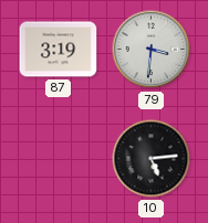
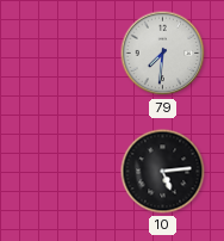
87: 3:19 -> none (59, 50)
79: 3:31 -> 7:31 (163, 54)
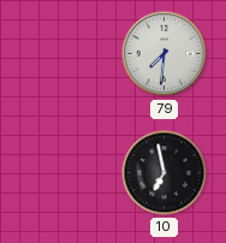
10: 5:14 -> 6:58 (165, 173)
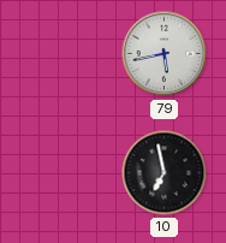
79: 7:31 -> 5:43 (165, 54)
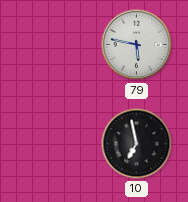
79: 5:43 -> 5:47 (137, 45)
